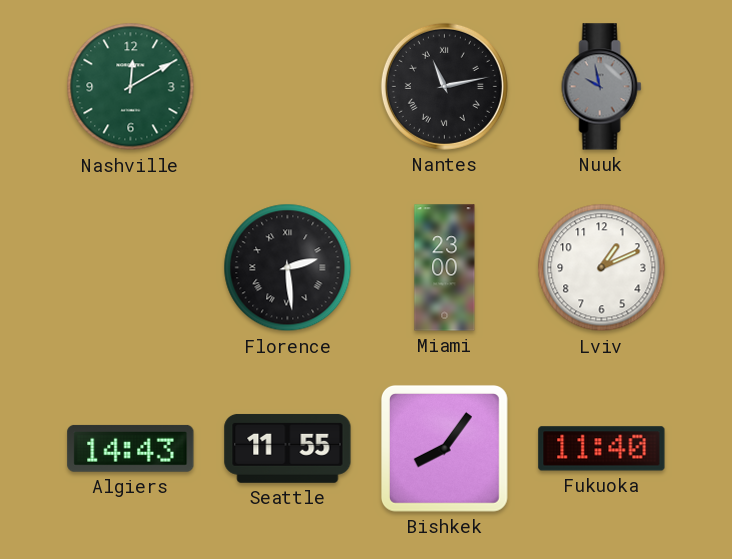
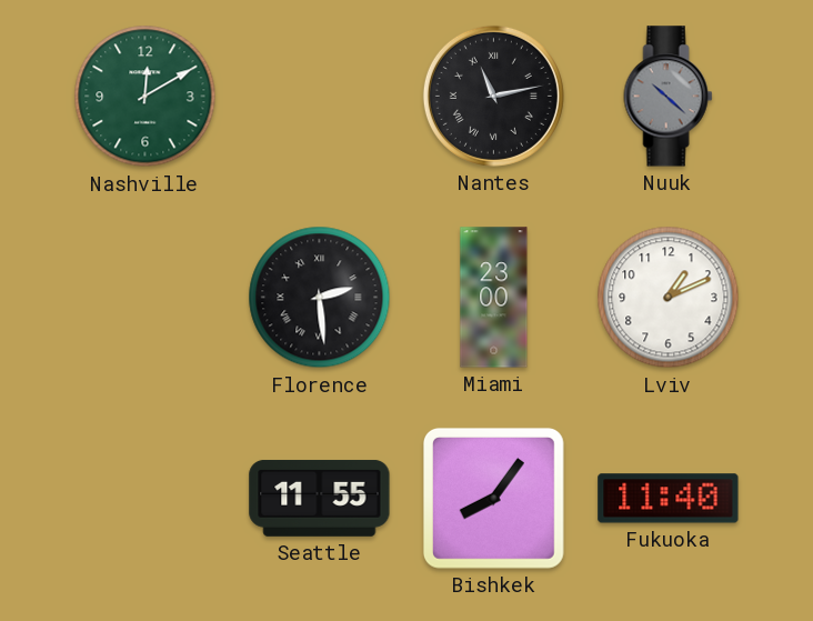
Nuuk: 9:58 -> 10:22 (669, 97)
Algiers: 14:43 -> none (131, 448)
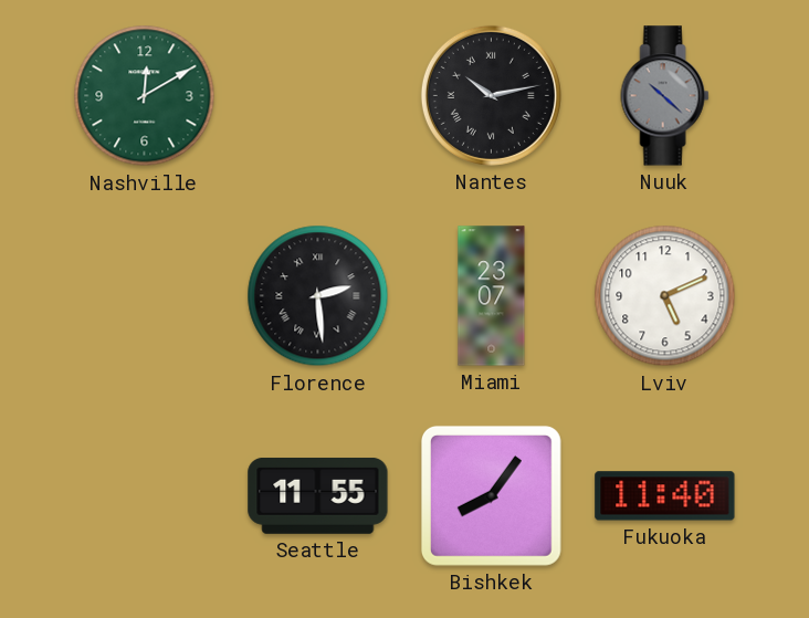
Nantes: 11:13 -> 10:13 (491, 95)
Miami: 23:00 -> 23:07 (492, 296)
Lviv: 1:11 -> 5:11 (665, 296)
